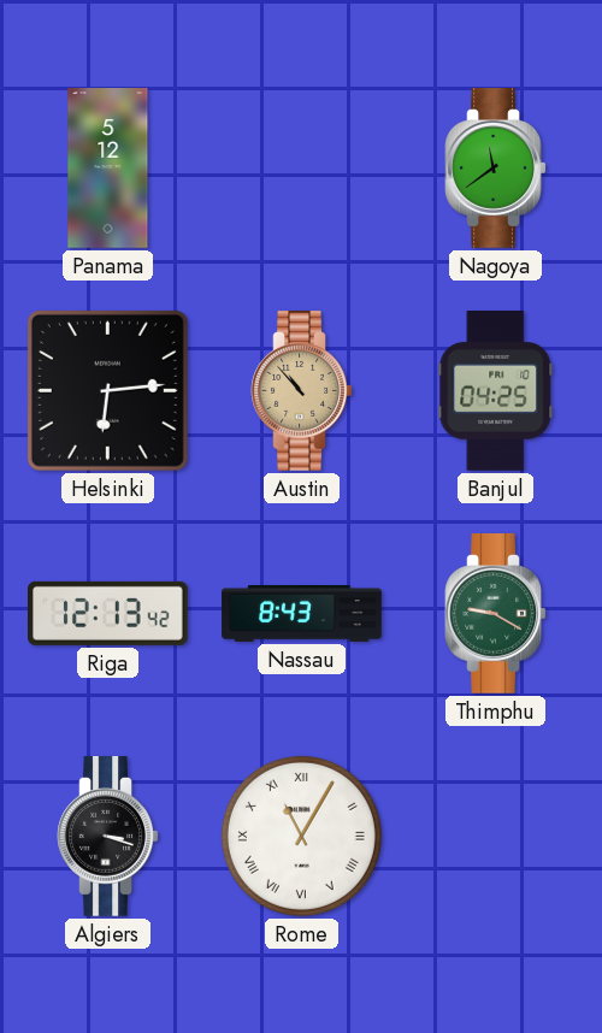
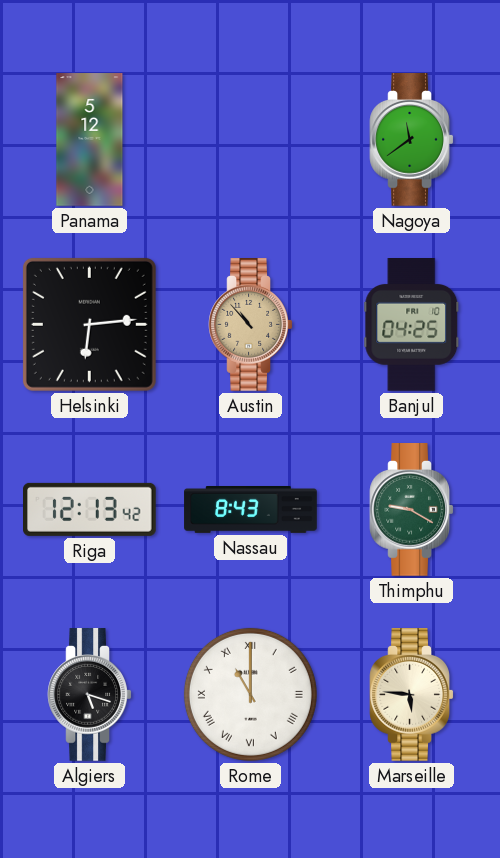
Algiers: 3:18 -> 5:18 (90, 695)
Rome: 11:05 -> 11:00 (250, 694)
Marseille: none -> 5:46 (412, 695)
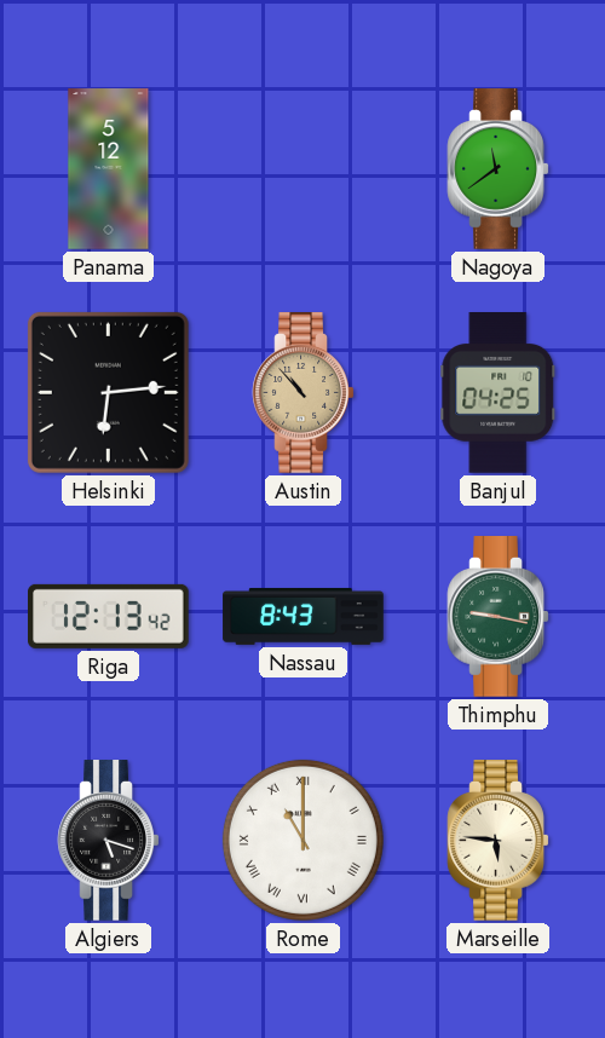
Thimphu: 9:20 -> 9:17 (499, 617)
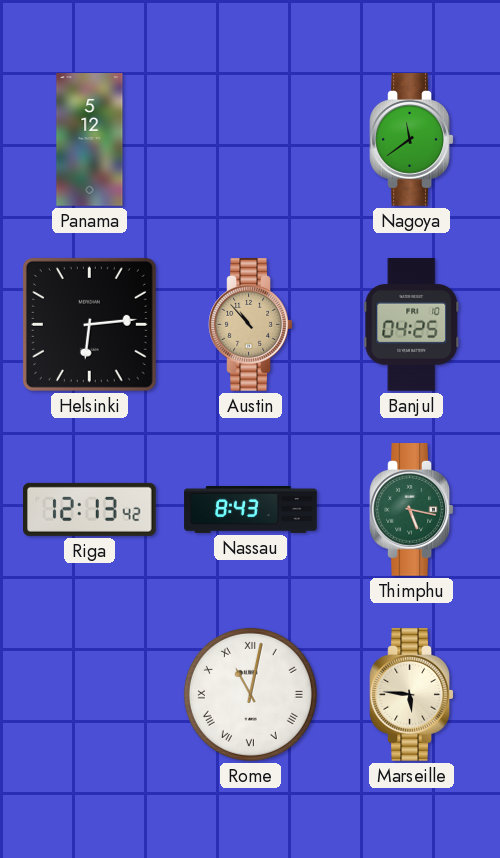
Thimphu: 9:17 -> 5:17 (412, 510)
Algiers: 5:18 -> none (109, 841)
Rome: 11:00 -> 11:02 (250, 694)
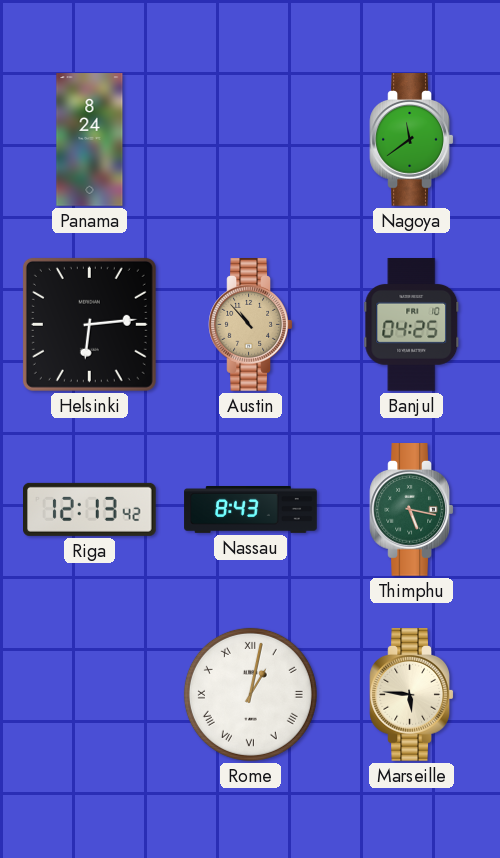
Panama: 5:12 -> 8:24 (90, 140)
Rome: 11:02 -> 1:02 (250, 694)
